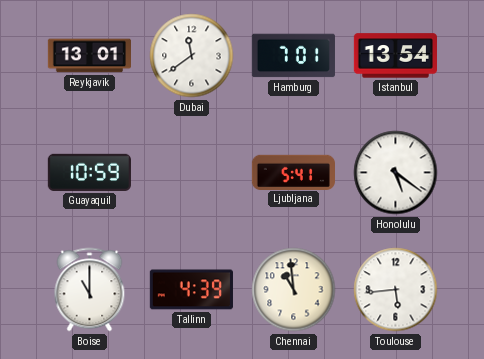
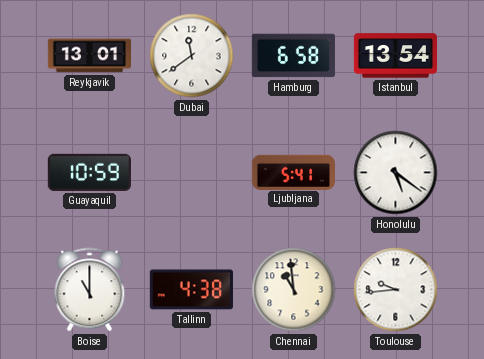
Hamburg: 7:01 -> 6:58 (293, 56)
Tallinn: 4:39 -> 4:38 (191, 290)
Toulouse: 5:44 -> 9:44 (396, 290)
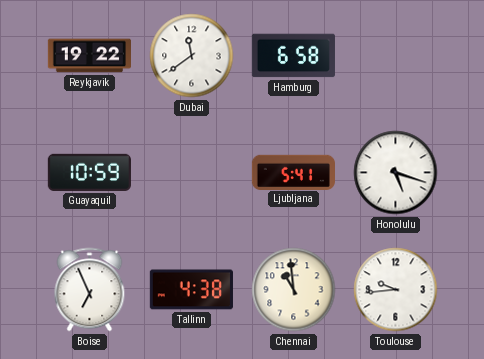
Reykjavik: 13:01 -> 19:22 (89, 56)
Istanbul: 13:54 -> none (395, 56)
Honolulu: 5:21 -> 5:18 (396, 173)
Boise: 11:00 -> 6:56 (90, 290)
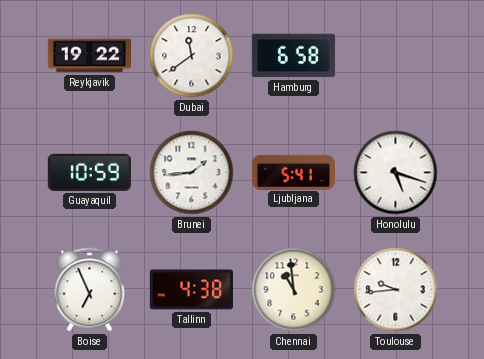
Brunei: none -> 1:44 (192, 173)
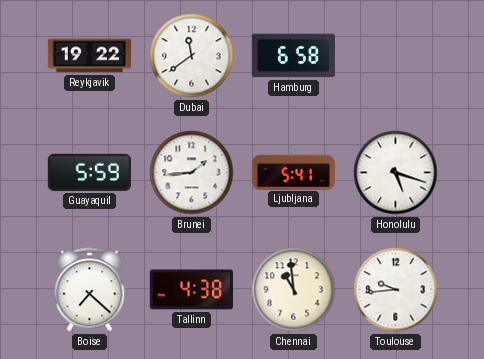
Guayaquil: 10:59 -> 5:59 (89, 172)
Boise: 6:56 -> 7:22 (90, 290)
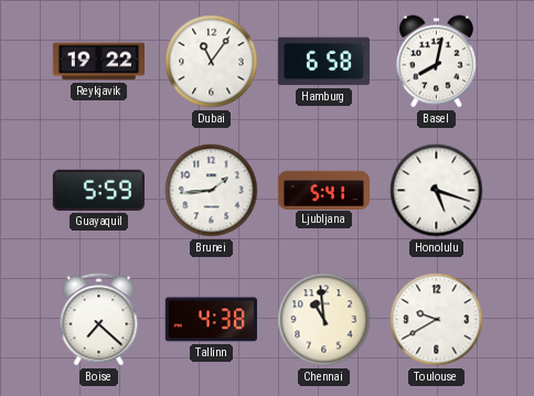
Dubai: 11:39 -> 11:06 (212, 62)
Basel: none -> 8:02 (436, 62)
Toulouse: 9:44 -> 9:40 (437, 320)
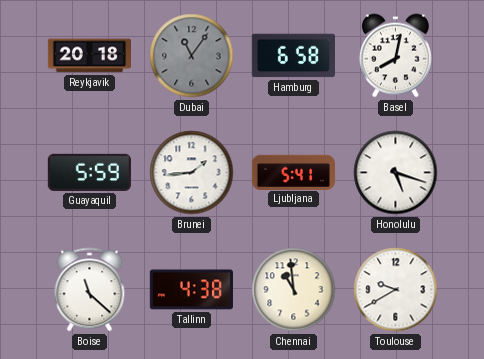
Reykjavik: 19:22 -> 20:18 (89, 56)
Dubai dial: white -> grey (192, 56)
Boise: 7:22 -> 11:22 (90, 290)
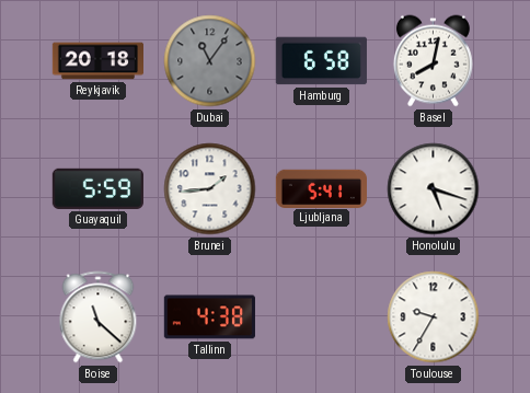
Chennai: 10:59 -> none (294, 290)
Toulouse: 9:40 -> 9:35 (434, 317)
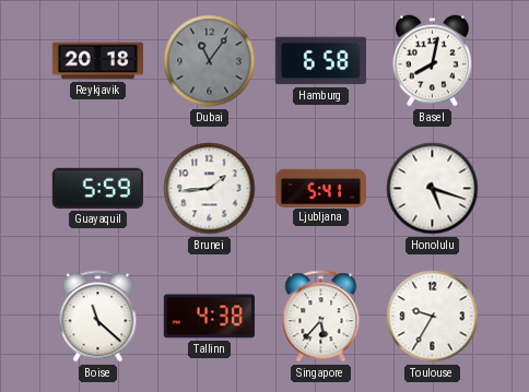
Singapore: none -> 5:37 (321, 317)
